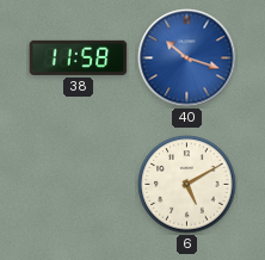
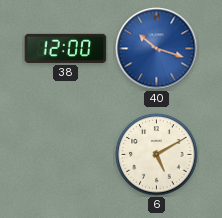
38: 11:58 -> 12:00 (66, 48)
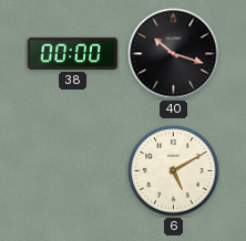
38: 12:00 -> 00:00 (73, 53)
40 dial: blue -> black (174, 54)
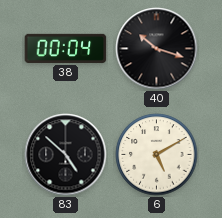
38: 00:00 -> 00:04 (66, 48)
83: none -> 4:52 (66, 155)
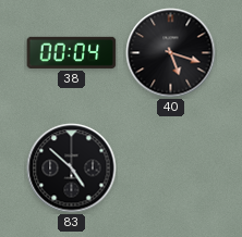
40: 10:18 -> 5:18 (171, 53)
6: 5:10 -> none (157, 155)
